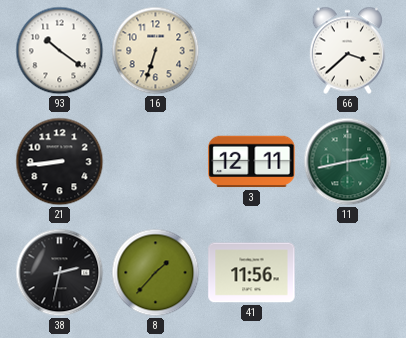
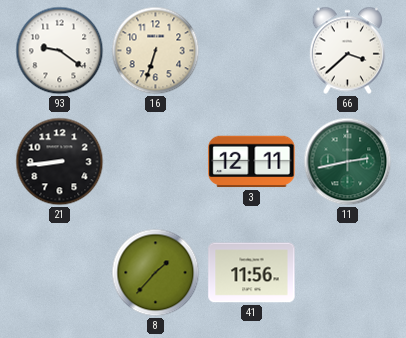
93: 10:21 -> 9:21 (60, 51)
38: 2:32 -> none (60, 273)
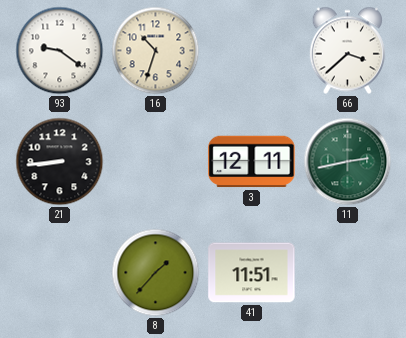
16: 6:33 -> 10:33 (156, 51)
41: 11:56 -> 11:51 (252, 273)
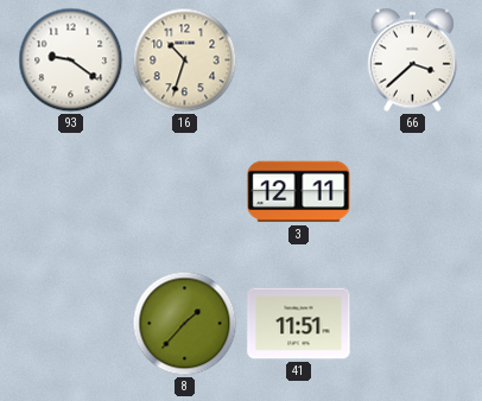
21: 8:44 -> none (60, 162)
11: 2:43 -> none (348, 162)
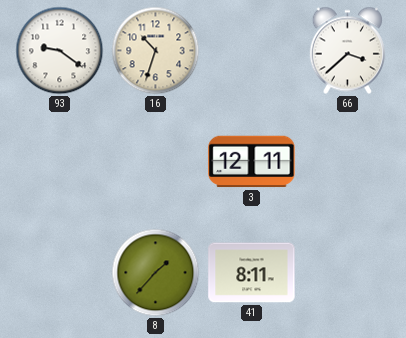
41: 11:51 -> 8:11 (252, 273)
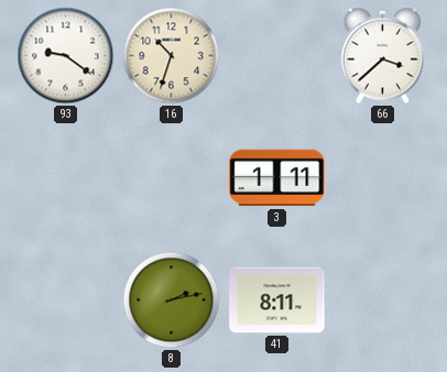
3: 12:11 -> 1:11 (277, 178)
8: 1:37 -> 2:13 (172, 300)
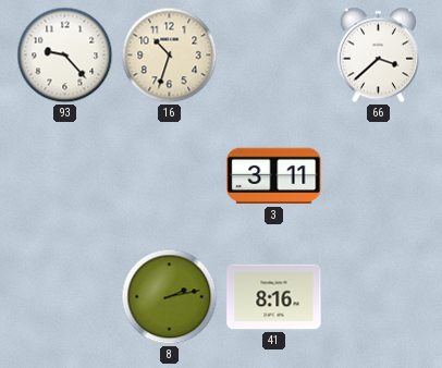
93: 9:21 -> 9:23 (65, 56)
3: 1:11 -> 3:11 (274, 176)
41: 8:11 -> 8:16 (274, 297)
